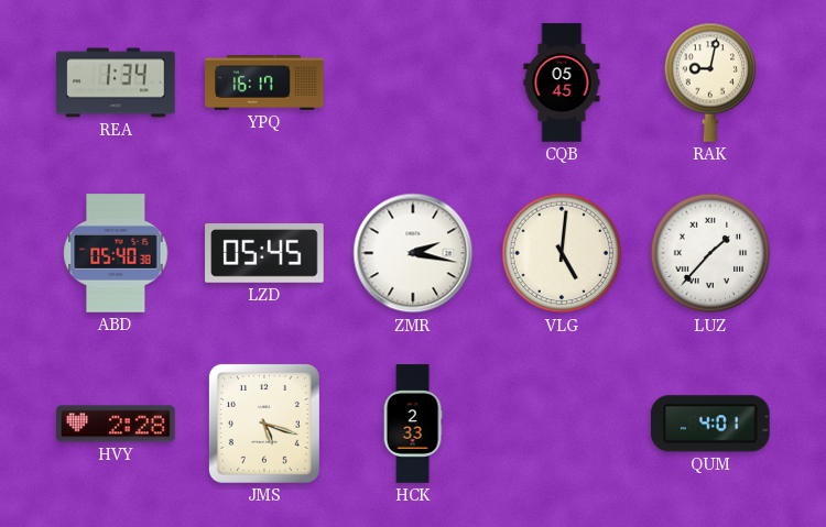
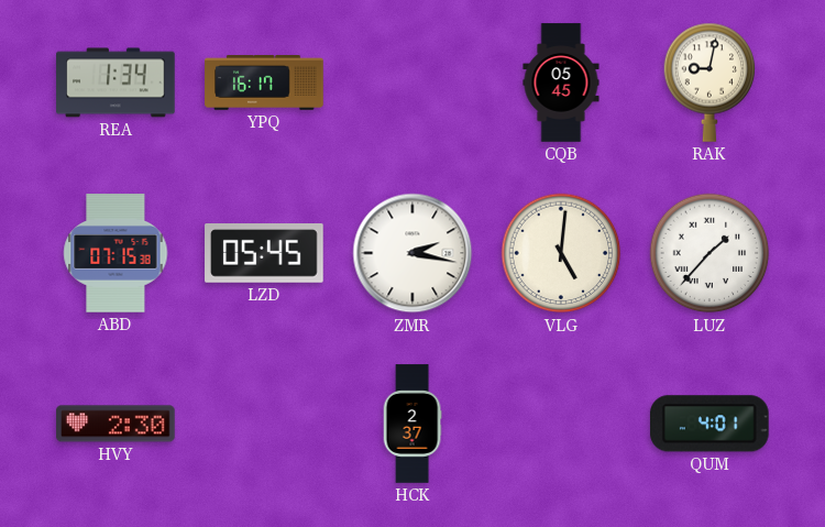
ABD: 05:40 -> 07:15 (116, 253)
HVY: 2:28 -> 2:30 (116, 424)
JMS: 5:18 -> none (264, 424)
HCK: 2:33 -> 2:37 (413, 424)
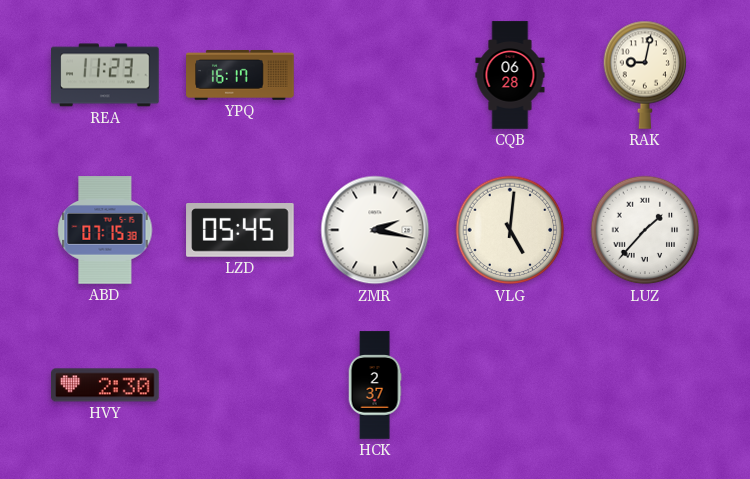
REA: 1:34 -> 11:23 (105, 75)
CQB: 05:45 -> 06:28 (510, 75)
QUM: 4:01 -> none (710, 424)
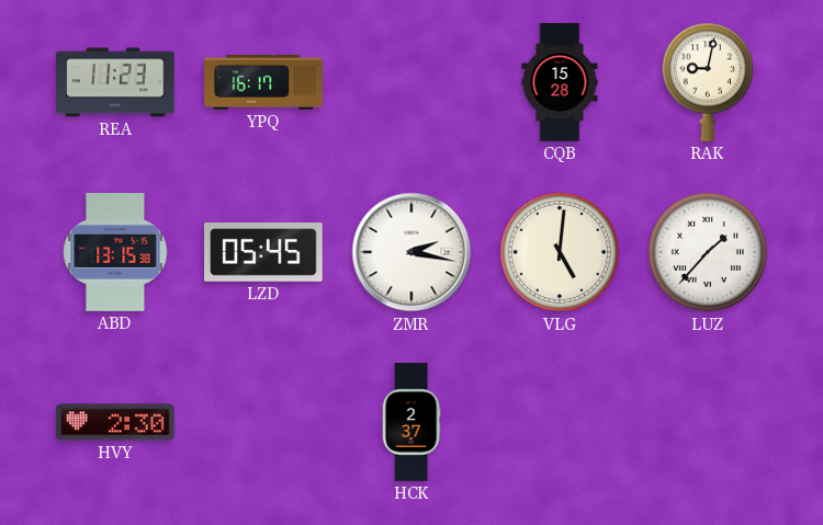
CQB: 06:28 -> 15:28 (560, 82)
ABD: 07:15 -> 13:15 (115, 252)
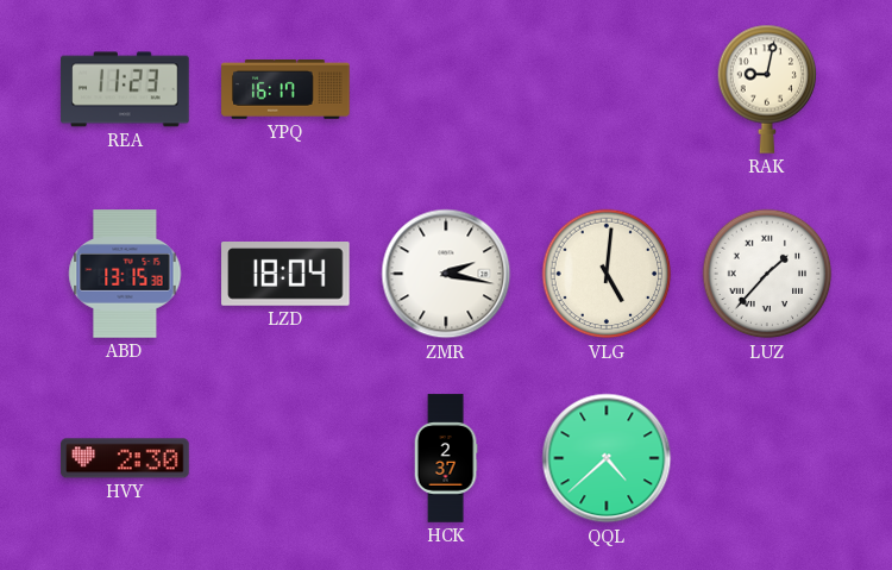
CQB: 15:28 -> none (560, 82)
LZD: 05:45 -> 18:04 (285, 274)
QQL: none -> 4:38 (607, 458)
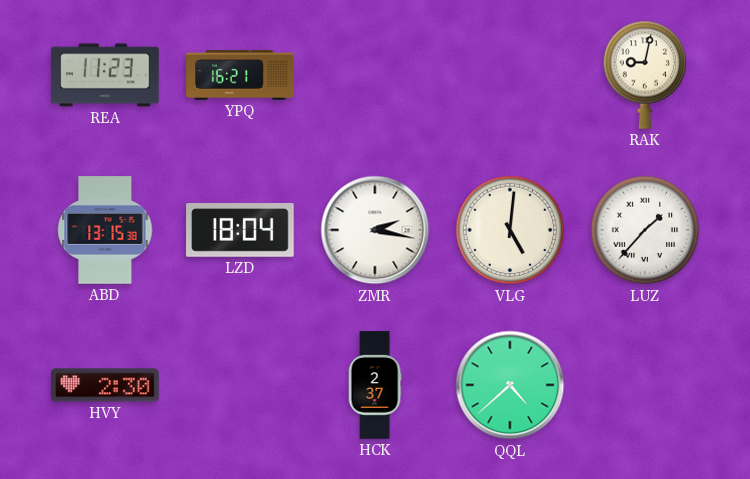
YPQ: 16:17 -> 16:21 (240, 76)
